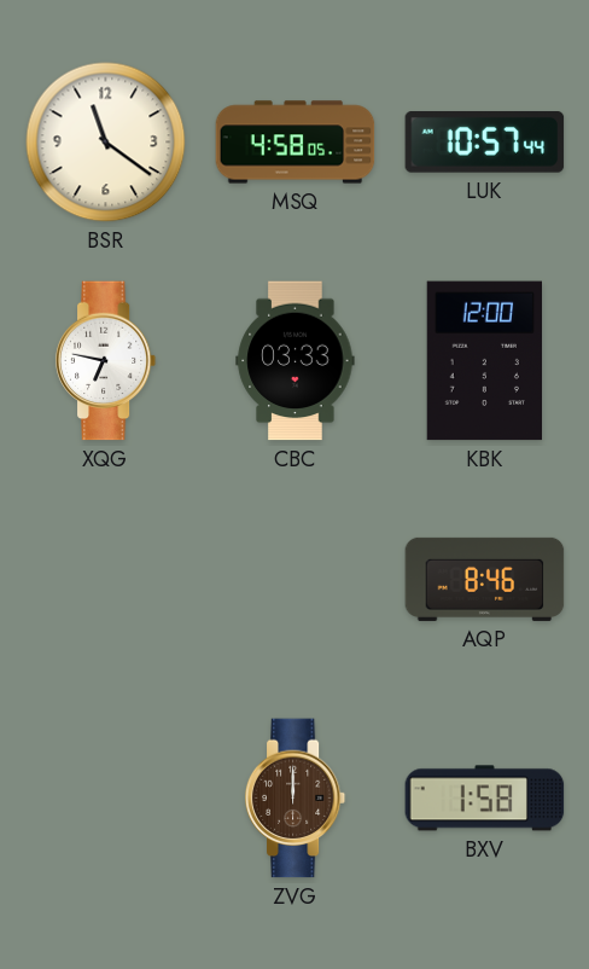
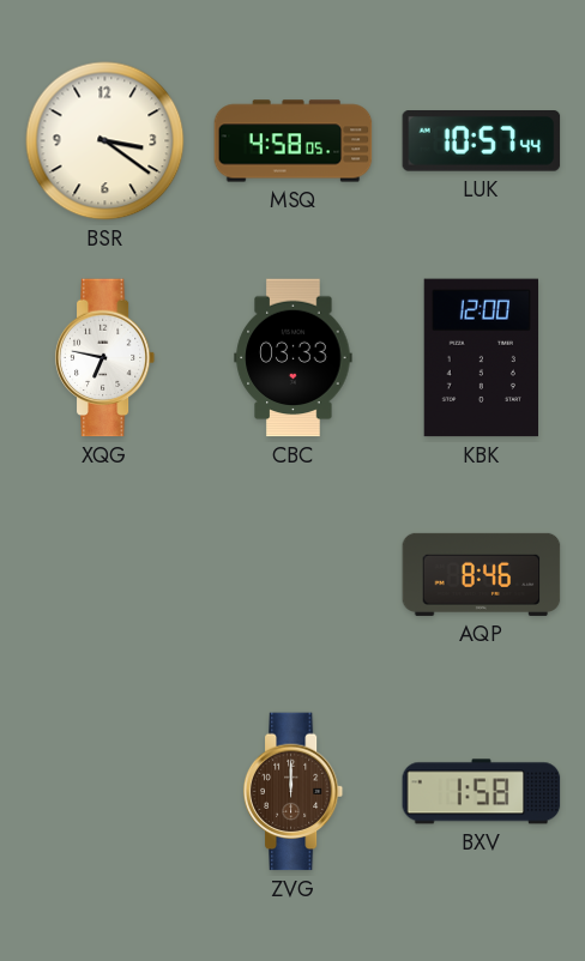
BSR: 11:21 -> 3:21 (105, 141)
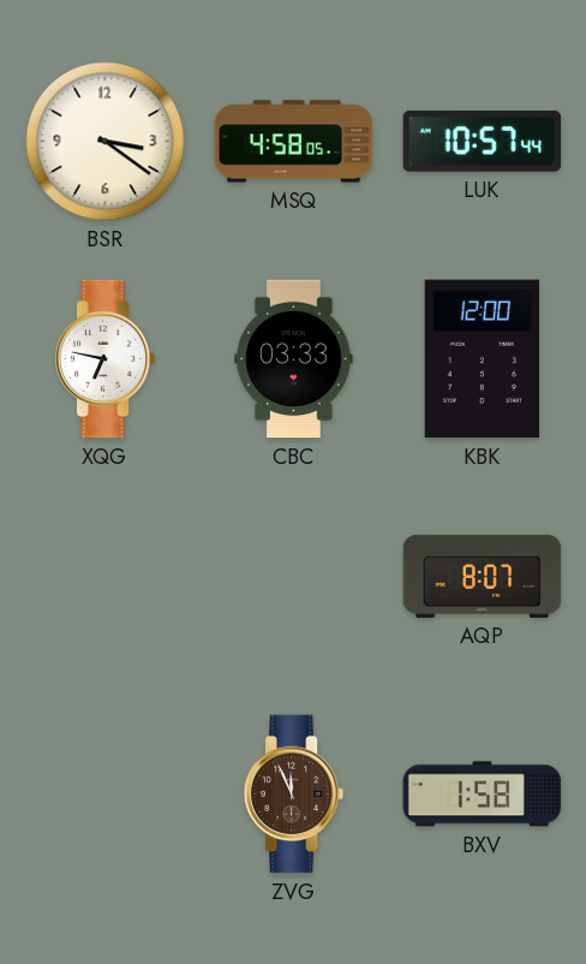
AQP: 8:46 -> 8:07 (483, 576)
ZVG: 12:00 -> 11:56 (294, 795)
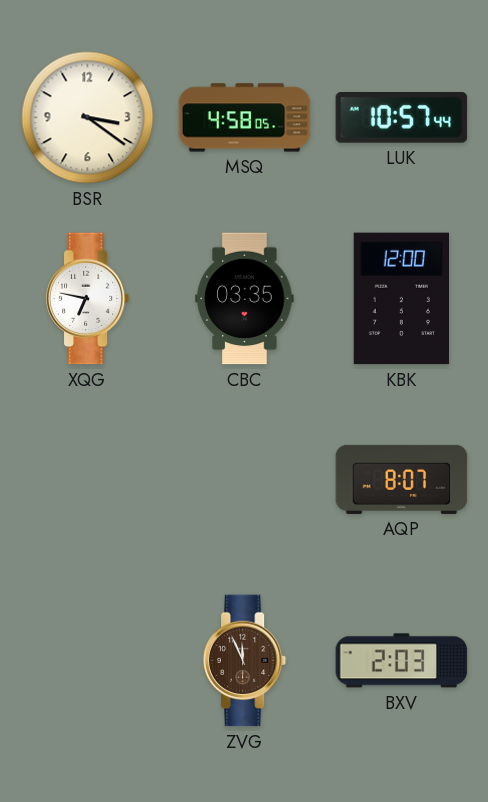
CBC: 03:33 -> 03:35 (245, 299)
BXV: 1:58 -> 2:03 (402, 661)
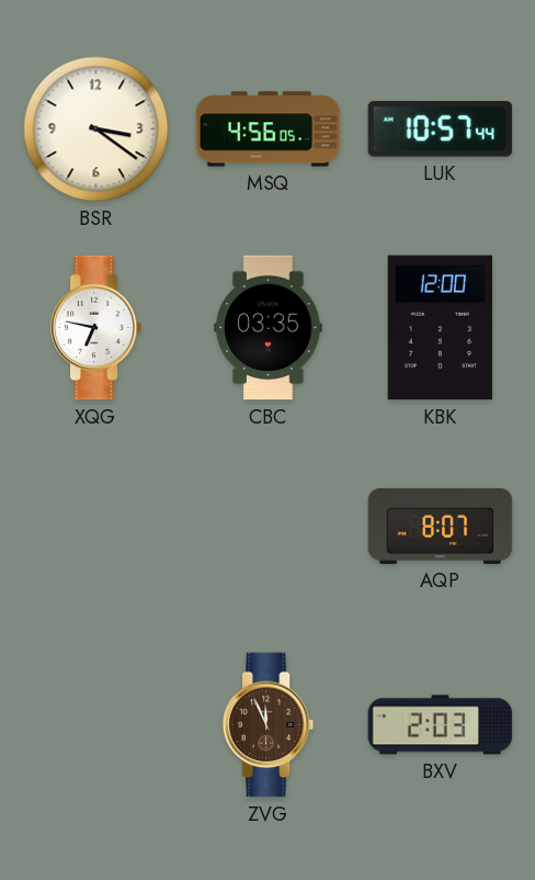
MSQ: 4:58 -> 4:56 (269, 129)
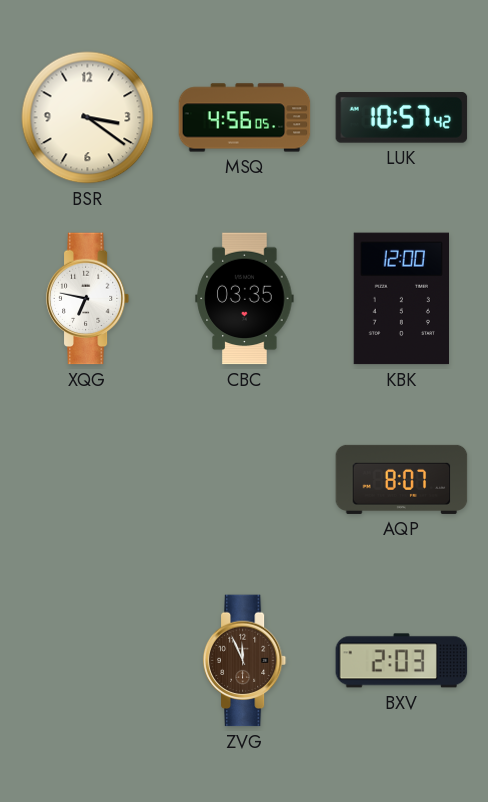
LUK: 10:57:44 -> 10:57:42 (402, 118)
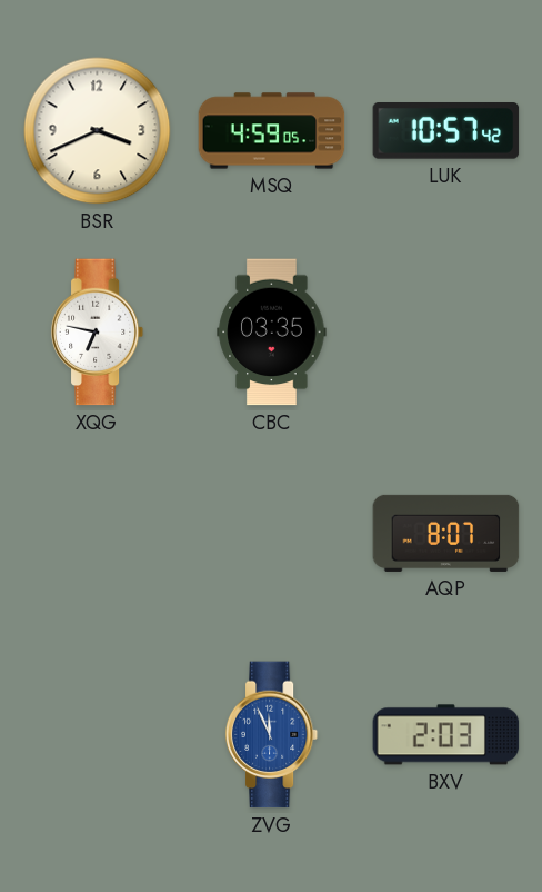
BSR: 3:21 -> 3:41 (98, 131)
MSQ: 4:56 -> 4:59 (272, 131)
KBK: 12:00 -> none (401, 299)
ZVG dial: brown -> blue (272, 735)
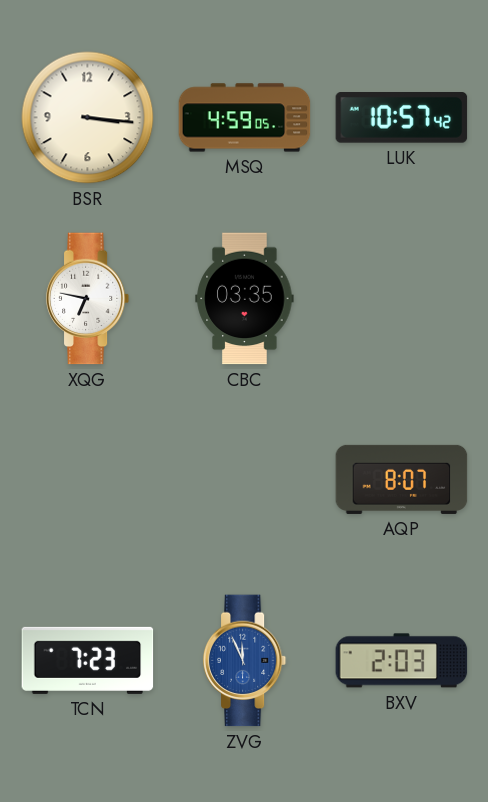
BSR: 3:41 -> 3:16 (88, 118)
TCN: none -> 7:23 (88, 660)
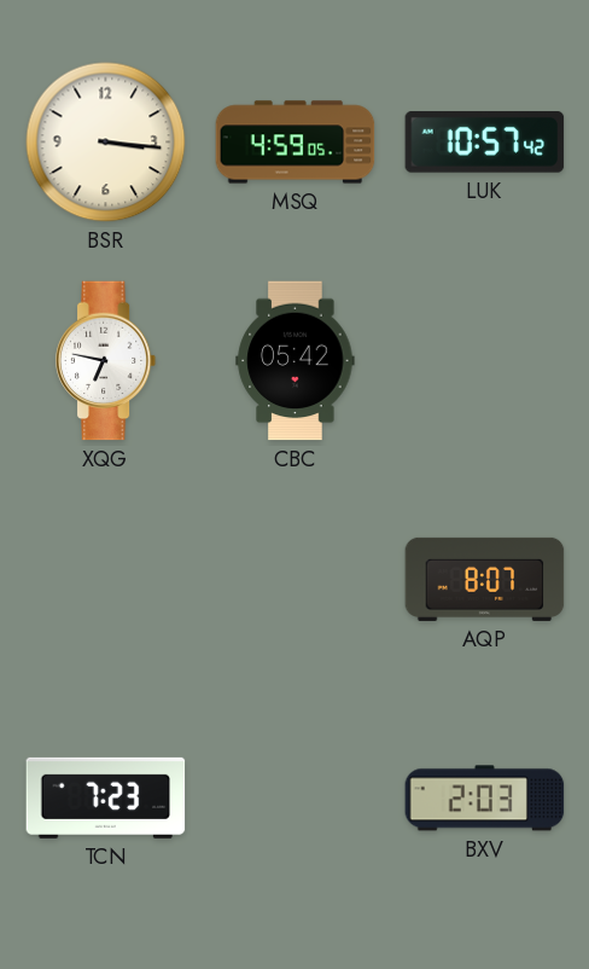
CBC: 03:35 -> 05:42 (296, 361)
ZVG: 11:56 -> none (245, 661)
